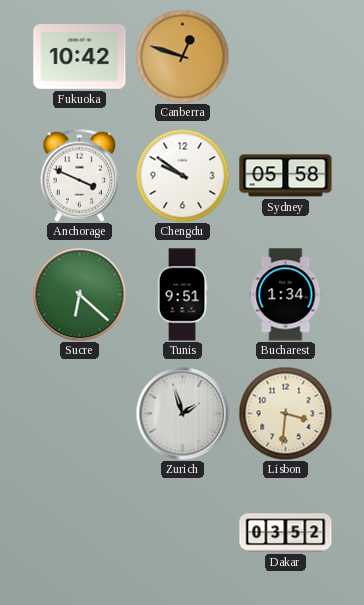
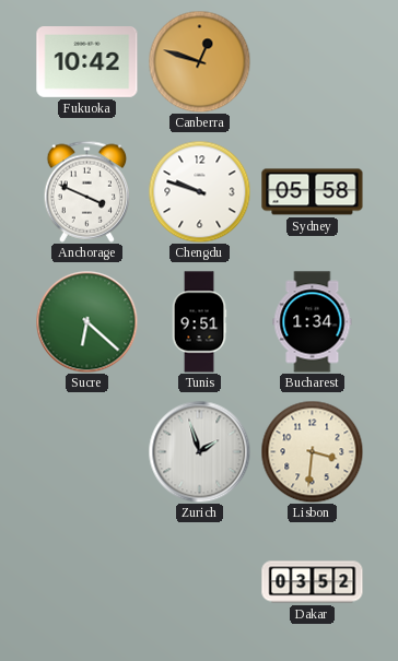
Chengdu: 9:51 -> 9:48 (199, 191)
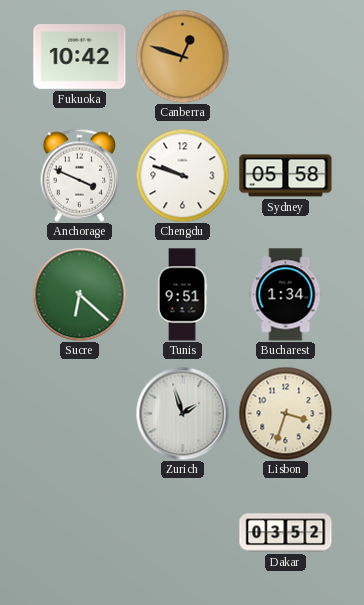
Lisbon: 3:31 -> 3:33 (285, 413)
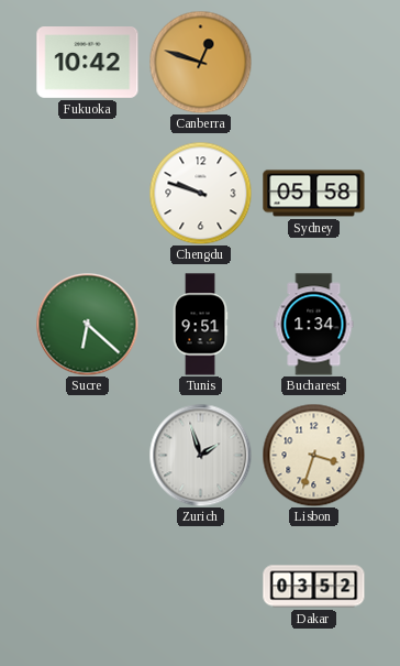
Anchorage: 3:49 -> none (80, 175)
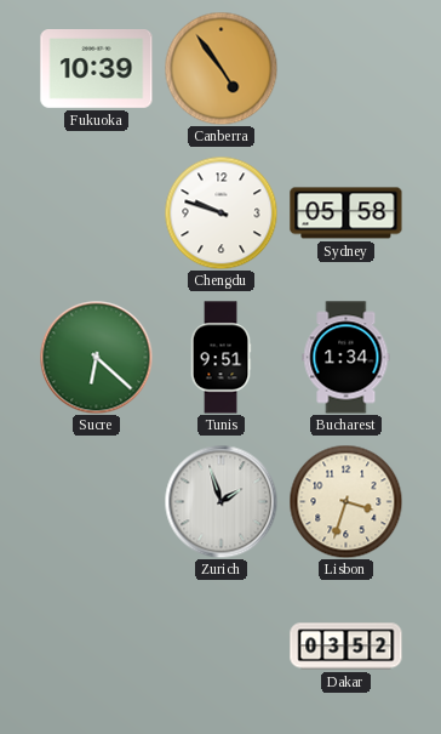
Fukuoka: 10:42 -> 10:39 (97, 69)
Canberra: 12:48 -> 4:54 (220, 68)
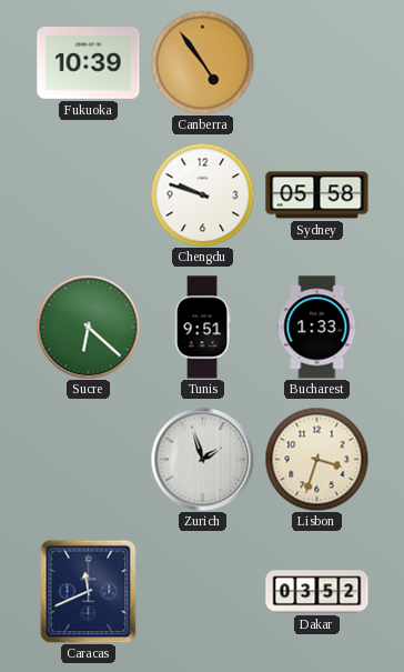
Bucharest: 1:34 -> 1:33 (317, 328)
Caracas: none -> 11:41 (89, 591)
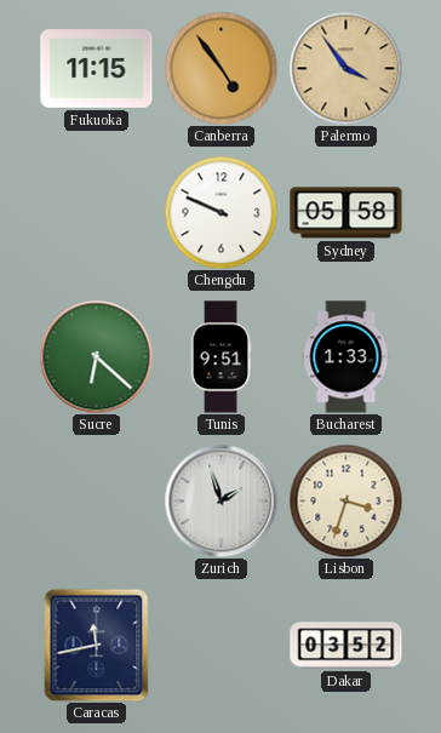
Fukuoka: 10:39 -> 11:15 (97, 69)
Palermo: none -> 3:54 (345, 68)
Chengdu: 9:48 -> 9:49 (220, 212)
Caracas: 11:41 -> 11:43 (97, 645)
